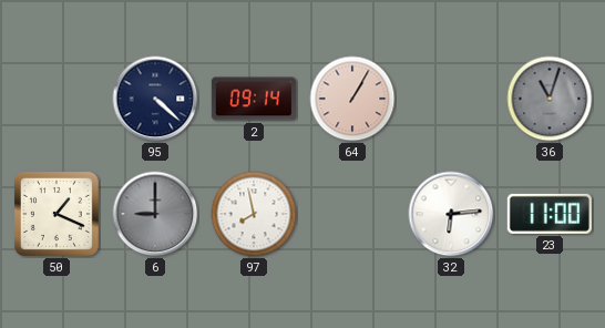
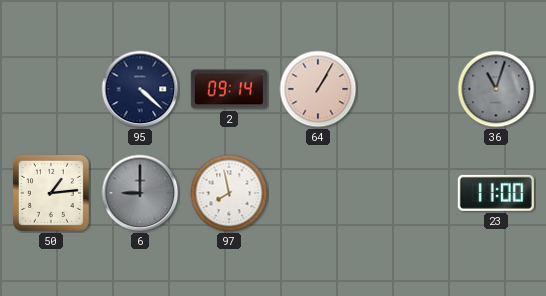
50: 1:19 -> 1:14 (51, 193)
32: 6:14 -> none (451, 214)
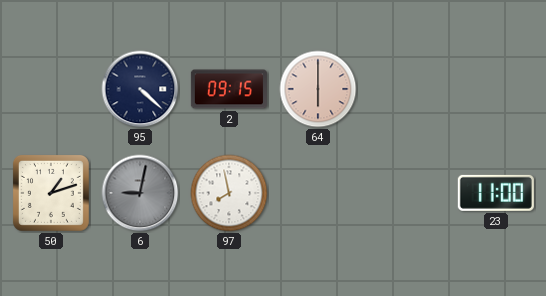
2: 09:14 -> 09:15 (229, 89)
64: 1:05 -> 6:00 (318, 89)
36: 11:03 -> none (496, 89)
50: 1:14 -> 1:12 (51, 193)
6: 9:00 -> 9:02 (140, 193)
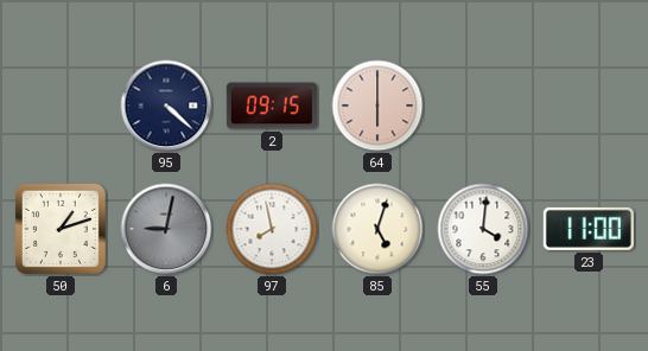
85: none -> 5:03 (377, 229)
55: none -> 4:01 (483, 229)
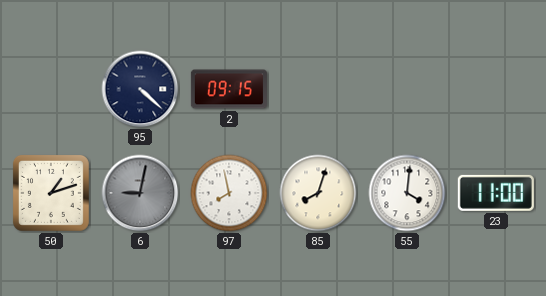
64: 6:00 -> none (377, 106)
85: 5:03 -> 8:03 (318, 193)
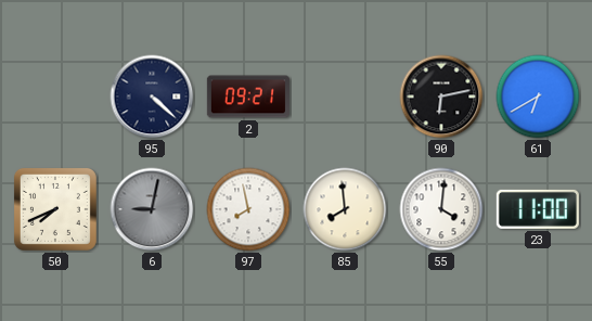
2: 09:15 -> 09:21 (248, 97)
90: none -> 6:13 (441, 97)
61: none -> 6:40 (538, 97)
50: 1:12 -> 7:41 (55, 209)
85: 8:03 -> 7:59 (345, 209)
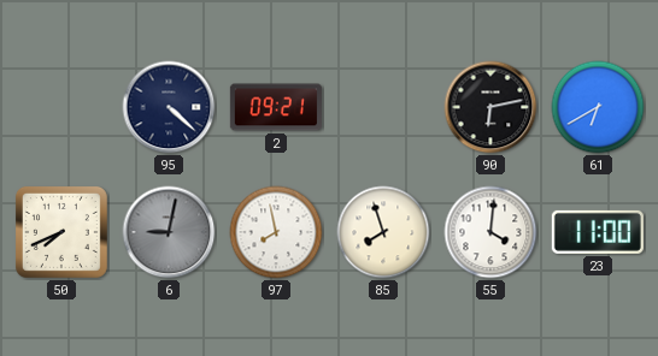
85: 7:59 -> 7:57 (383, 232)
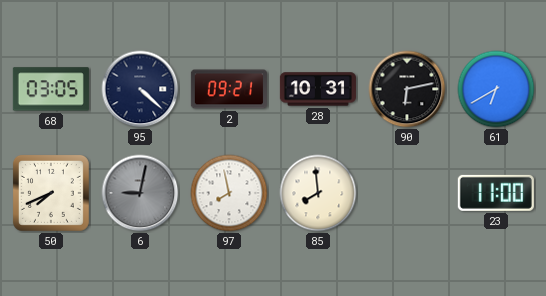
68: none -> 03:05 (51, 89)
28: none -> 10:31 (318, 89)
85: 7:57 -> 7:59 (318, 193)
55: 4:01 -> none (490, 232)
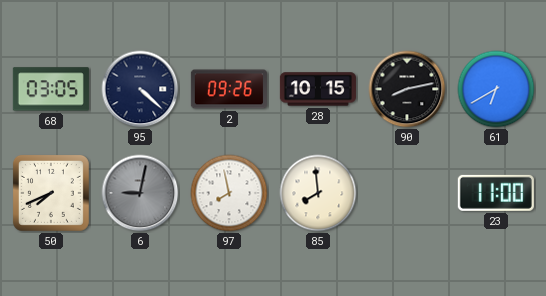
2: 09:21 -> 09:26 (229, 89)
28: 10:31 -> 10:15 (318, 89)
90: 6:13 -> 8:13 (407, 89)
